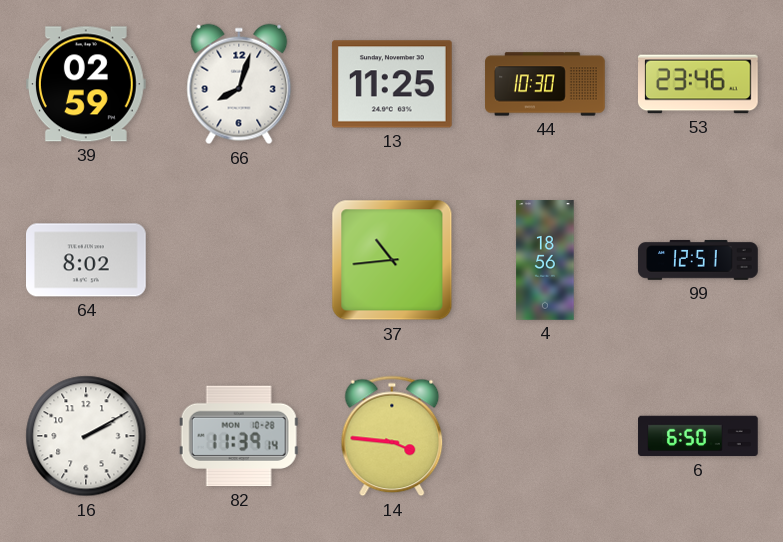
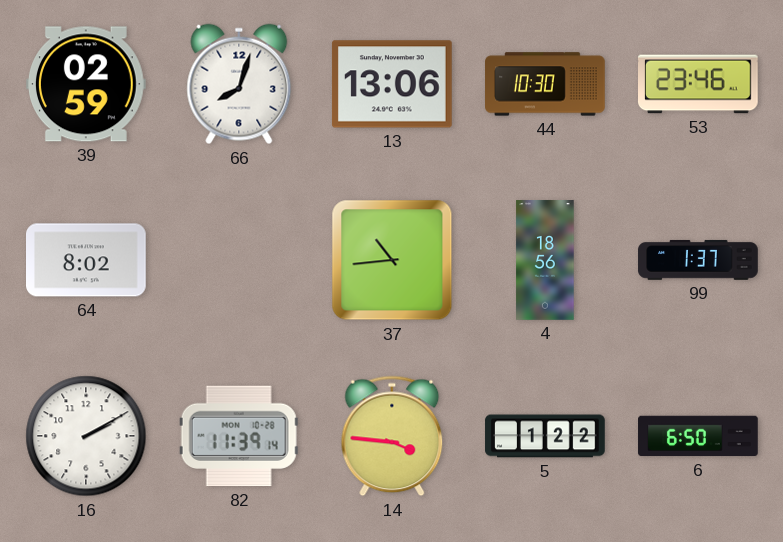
13: 11:25 -> 13:06 (392, 84)
99: 12:51 -> 1:37 (698, 260)
5: none -> 1:22 (545, 436)
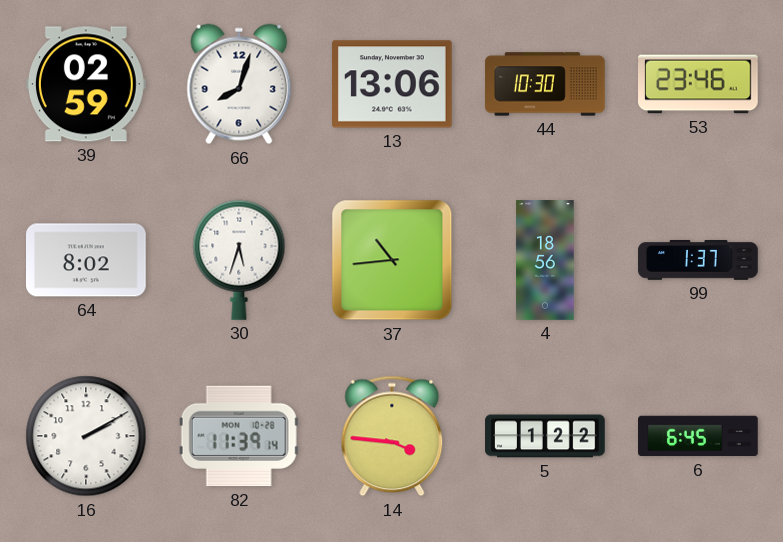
30: none -> 5:33 (239, 260)
6: 6:50 -> 6:45 (698, 436)
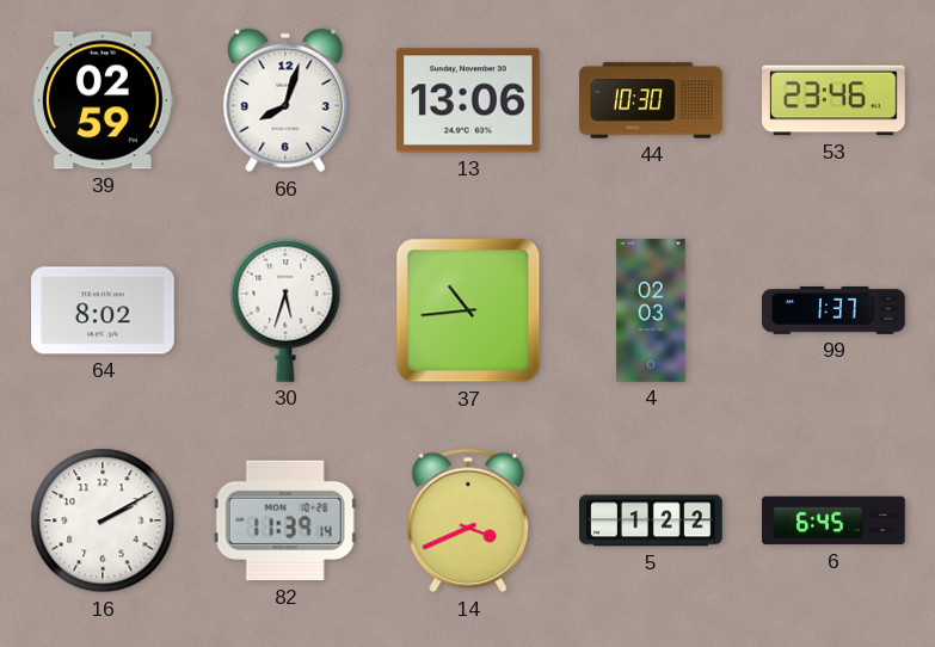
4: 18:56 -> 02:03 (651, 310)
14: 3:46 -> 3:41 (468, 520)
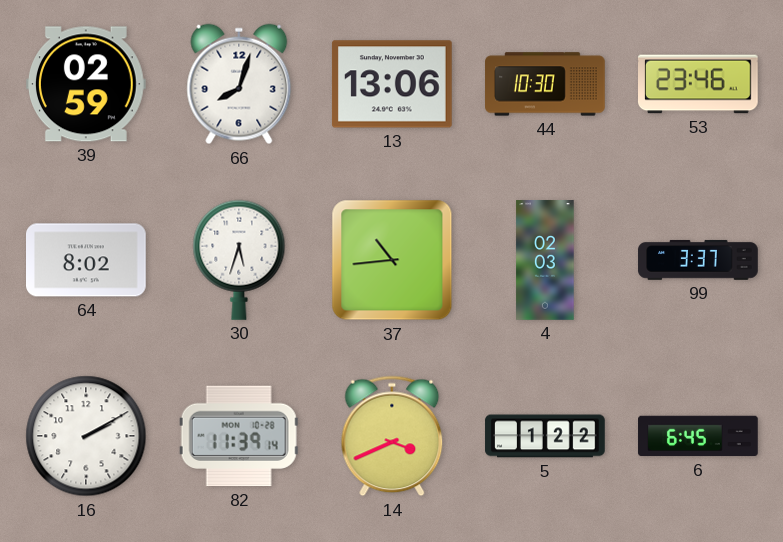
99: 1:37 -> 3:37 (698, 260)
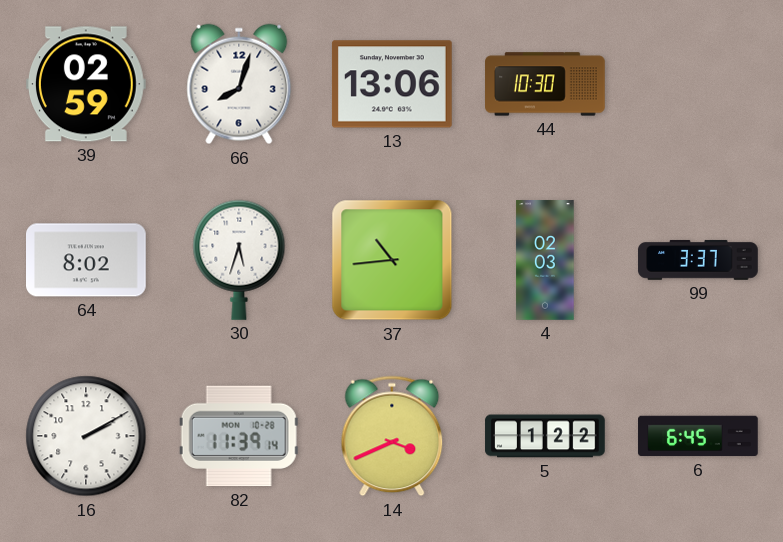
53: 23:46 -> none (698, 84)
